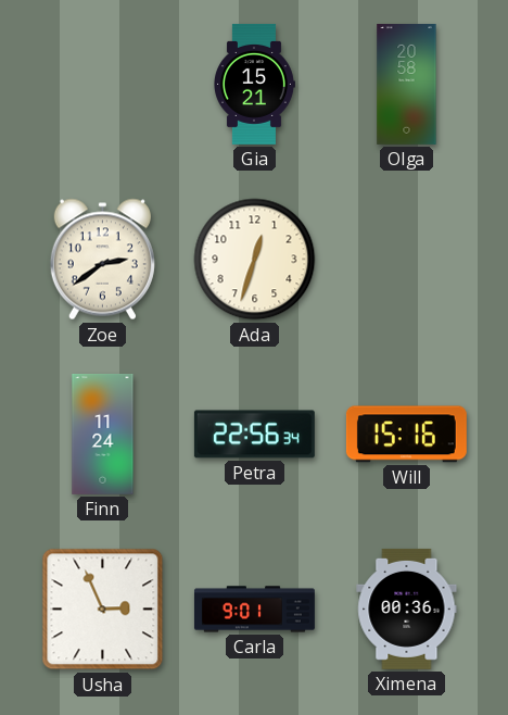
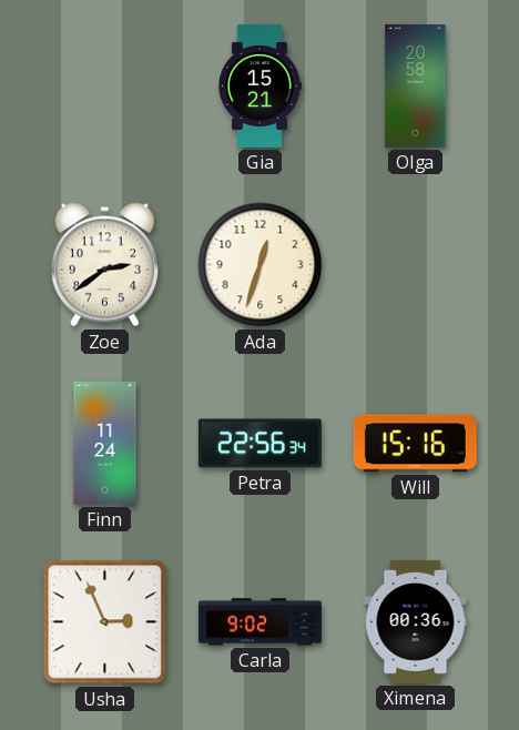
Carla: 9:01 -> 9:02 (259, 622)
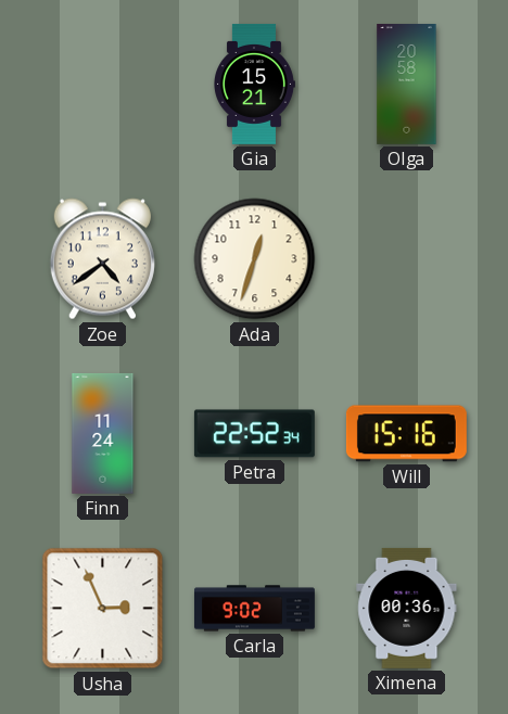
Zoe: 2:39 -> 4:39 (102, 259)
Petra: 22:56 -> 22:52 (254, 434)
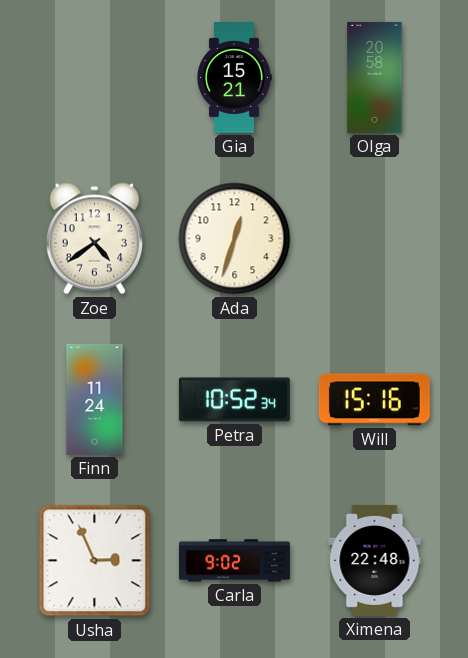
Petra: 22:52 -> 10:52 (234, 400)
Ximena: 00:36 -> 22:48 (375, 560)
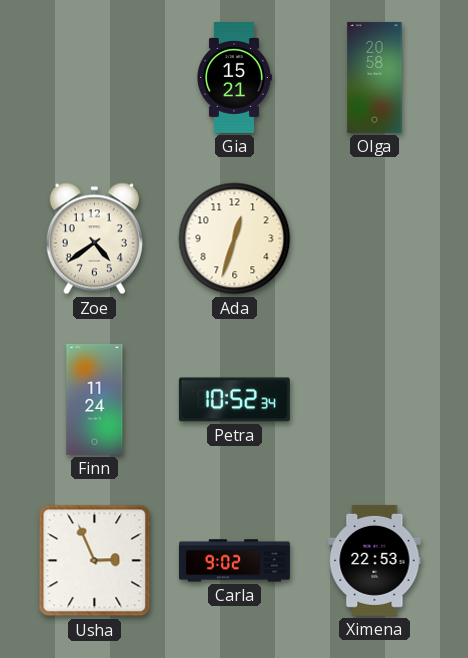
Will: 15:16 -> none (374, 400)
Ximena: 22:48 -> 22:53 (375, 560)
